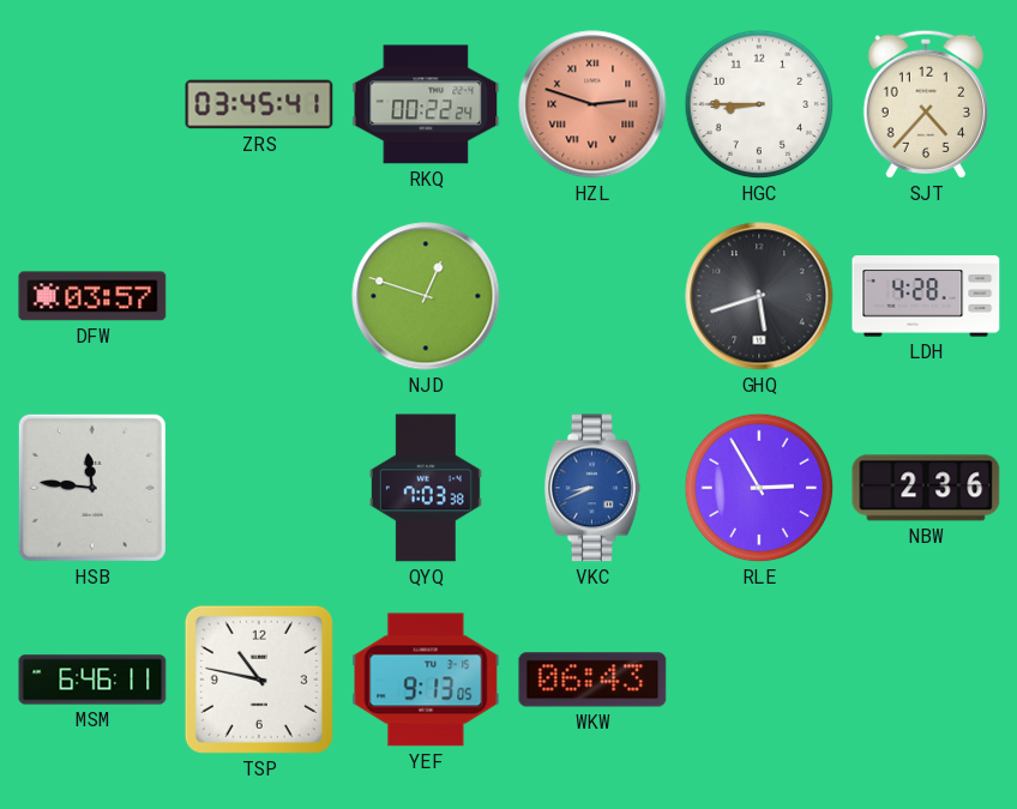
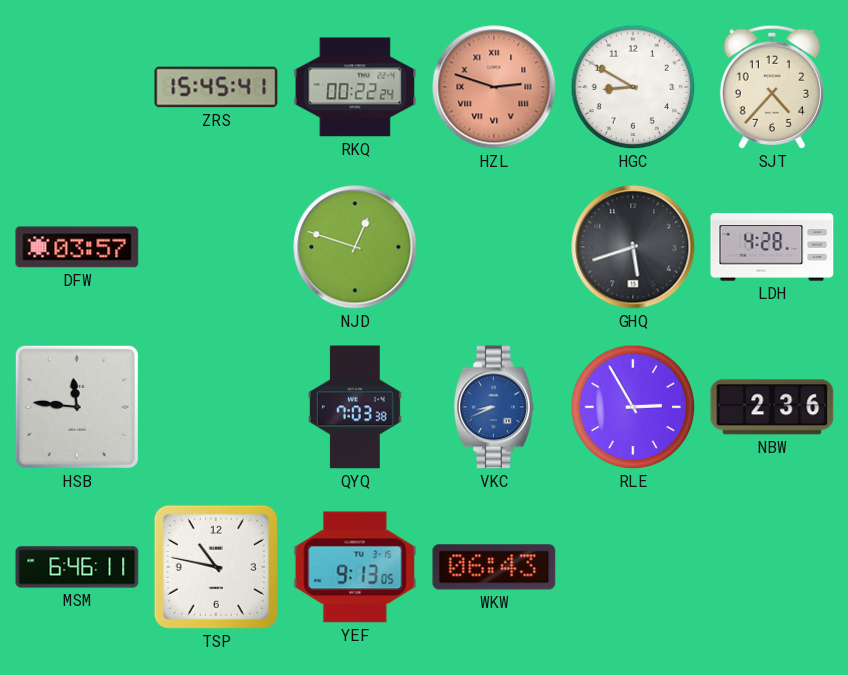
ZRS: 03:45 -> 15:45 (216, 87)
HGC: 8:45 -> 8:50 (633, 87)
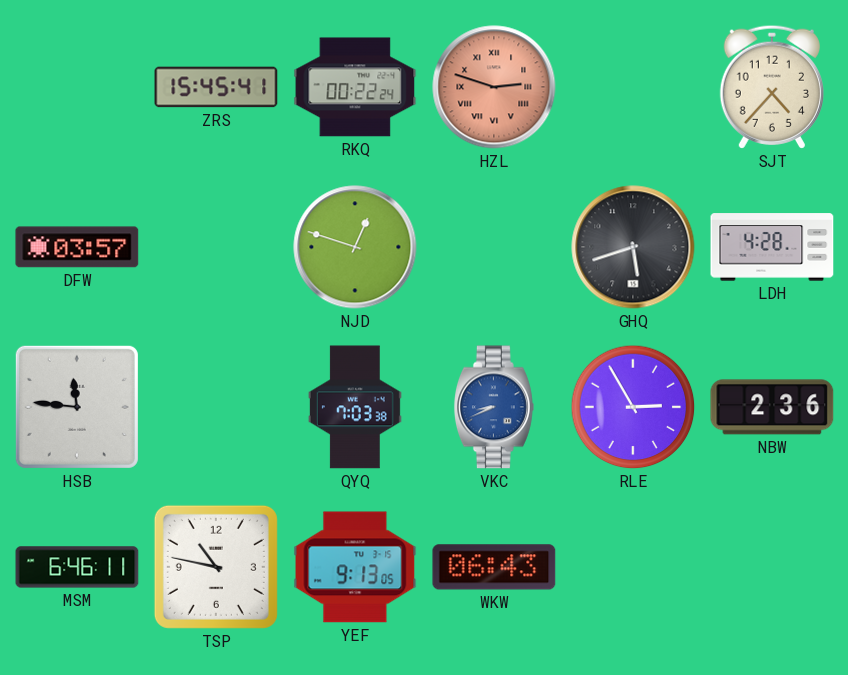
HGC: 8:50 -> none (633, 87)
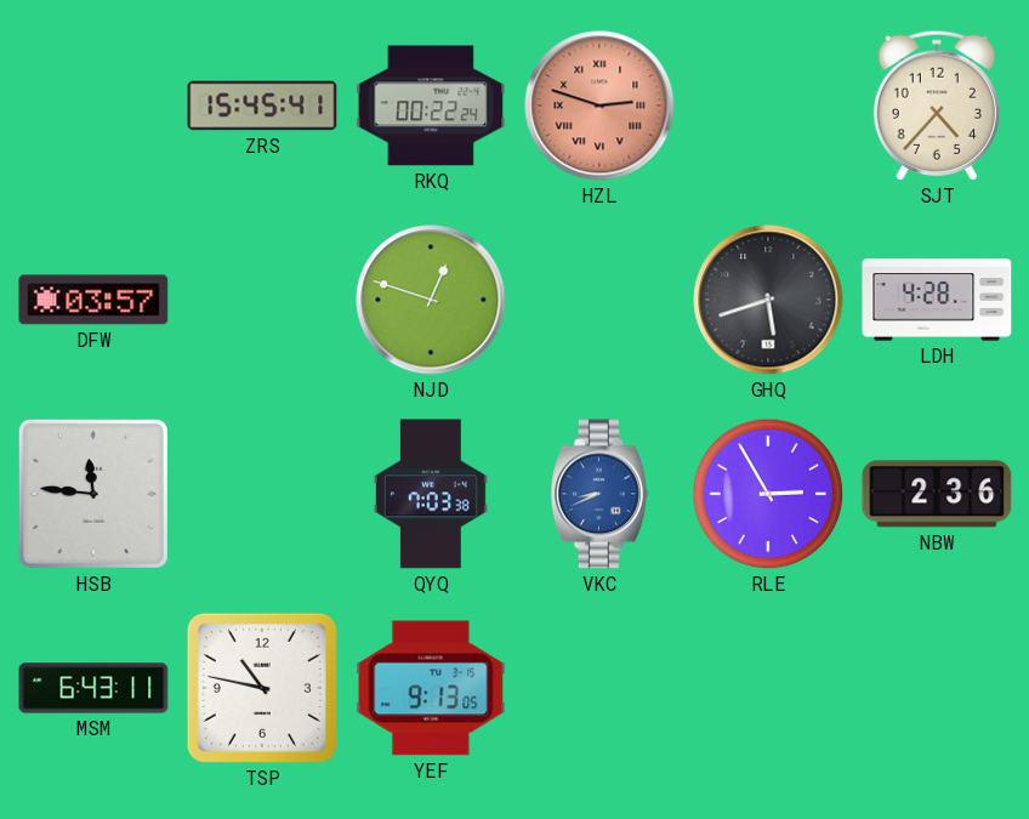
MSM: 6:46 -> 6:43 (93, 688)
WKW: 06:43 -> none (494, 567)
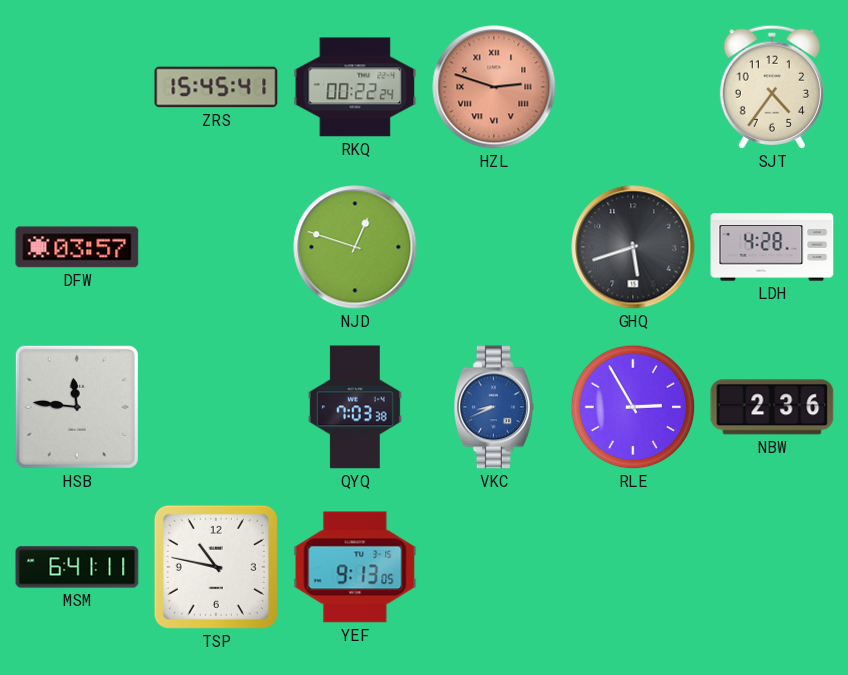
SJT: 4:37 -> 4:36 (772, 87)
MSM: 6:43 -> 6:41 (77, 567)
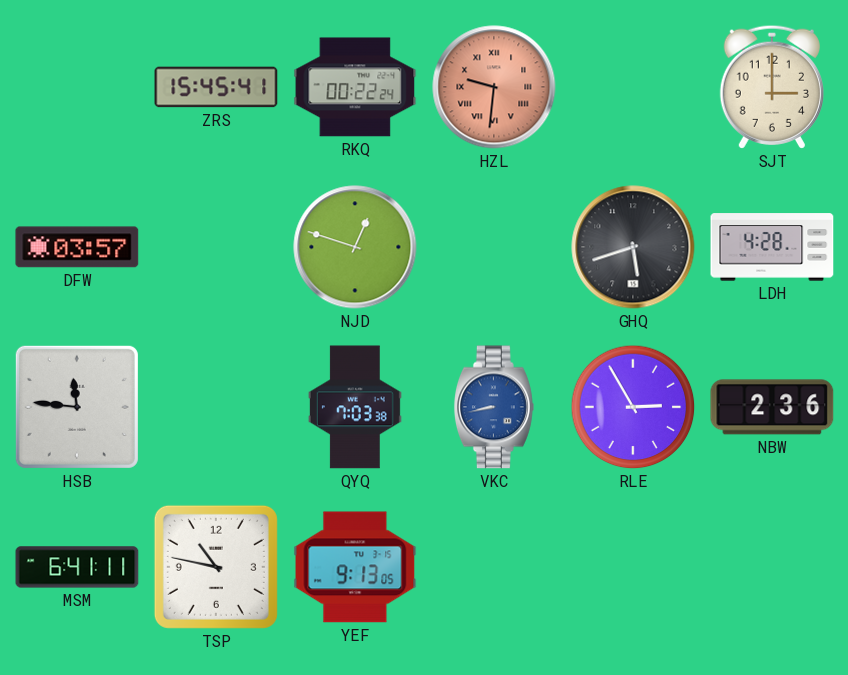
HZL: 2:48 -> 9:31 (494, 87)
SJT: 4:36 -> 3:00 (772, 87)
VKC: 8:41 -> 8:43 (494, 407)
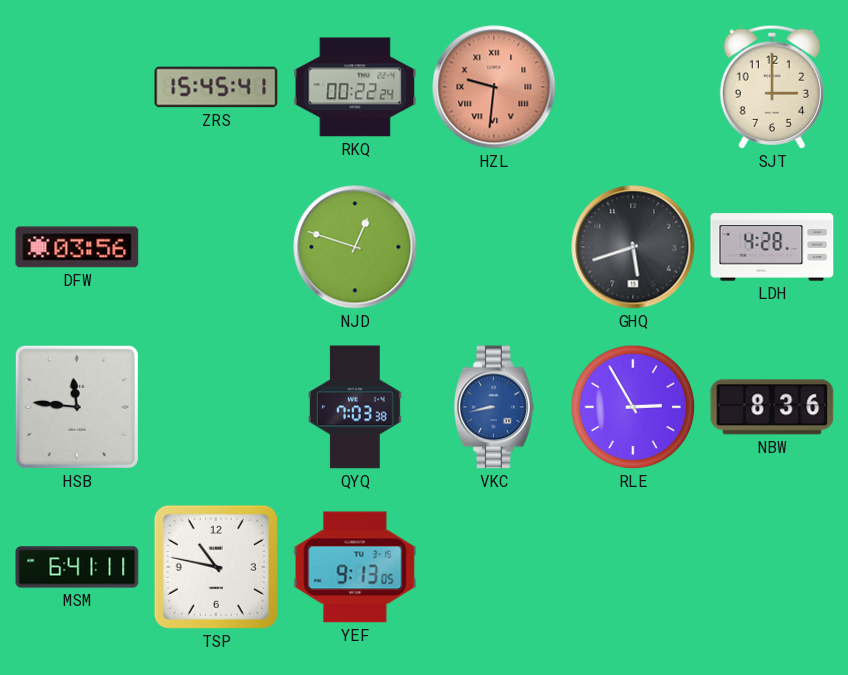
DFW: 03:57 -> 03:56 (77, 247)
NBW: 2:36 -> 8:36 (772, 407)
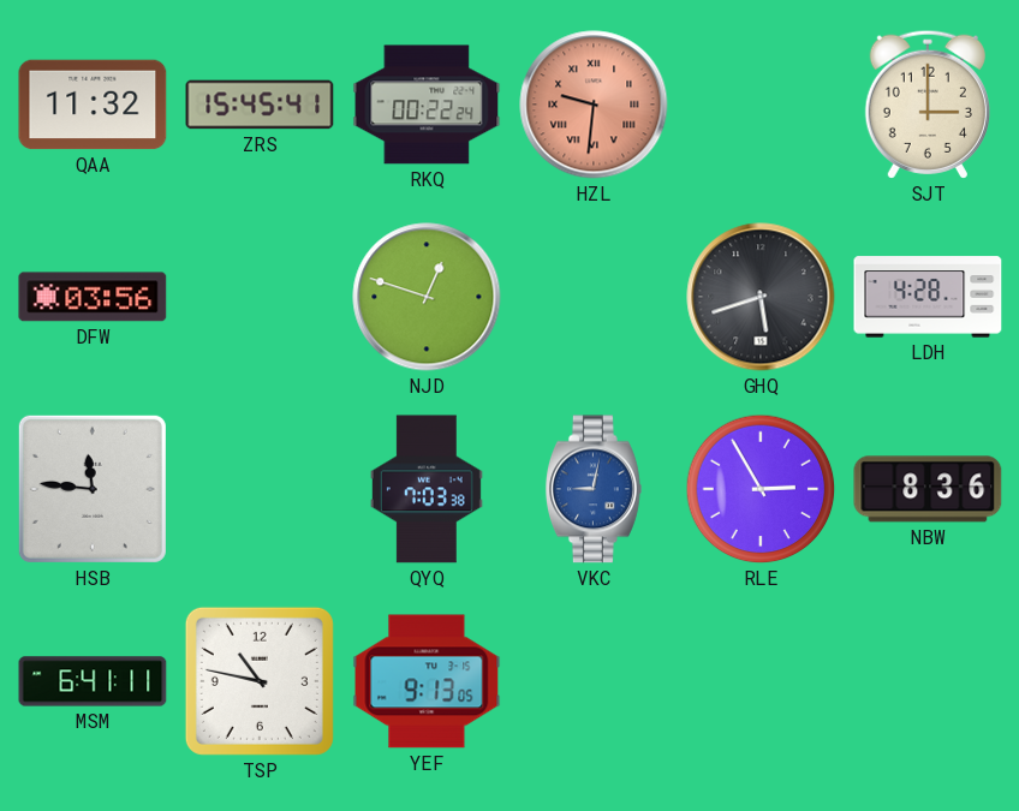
QAA: none -> 11:32 (93, 105)
VKC: 8:43 -> 9:02 (594, 489)
